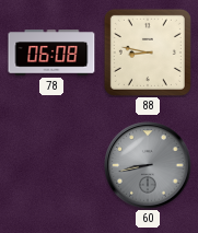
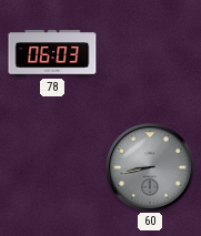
78: 06:08 -> 06:03 (52, 53)
88: 8:47 -> none (148, 53)
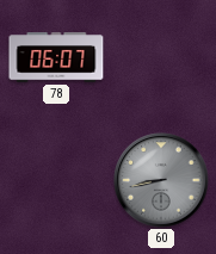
78: 06:03 -> 06:07 (56, 57)
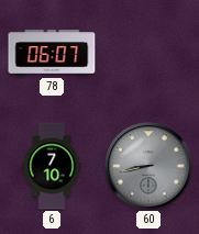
6: none -> 7:10 (52, 166)
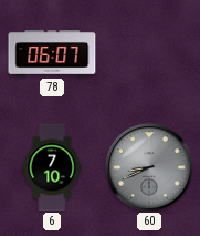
60: 8:43 -> 8:41 (149, 167)
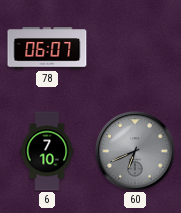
60: 8:41 -> 6:41 (135, 151)
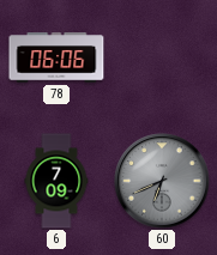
78: 06:07 -> 06:06 (56, 57)
6: 7:10 -> 7:09 (56, 181)
